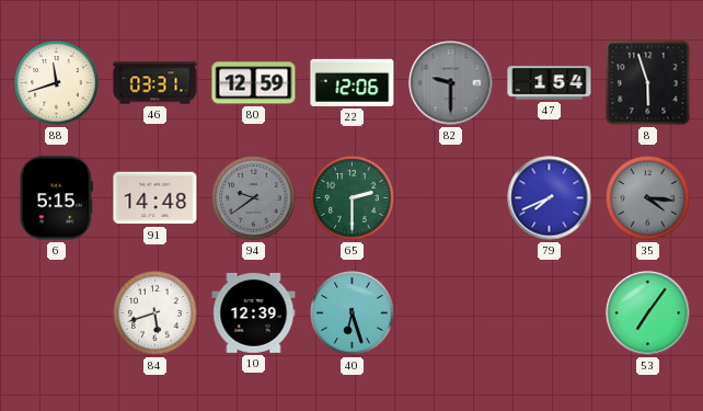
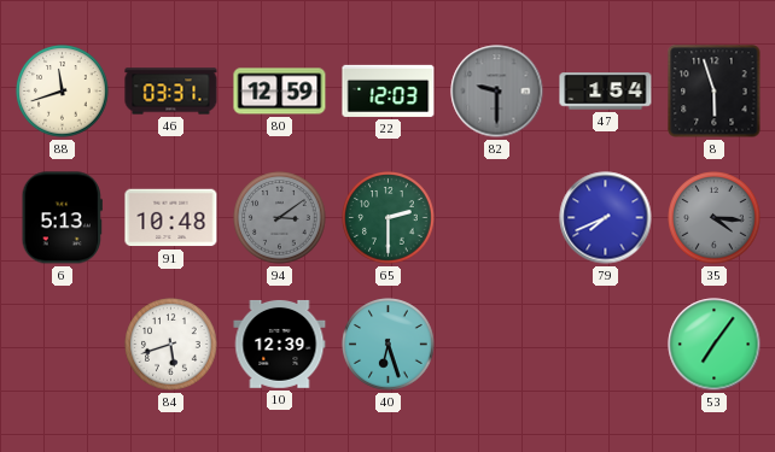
22: 12:06 -> 12:03 (389, 90)
6: 5:15 -> 5:13 (62, 218)
91: 14:48 -> 10:48 (171, 218)
94: 9:39 -> 3:09 (280, 218)
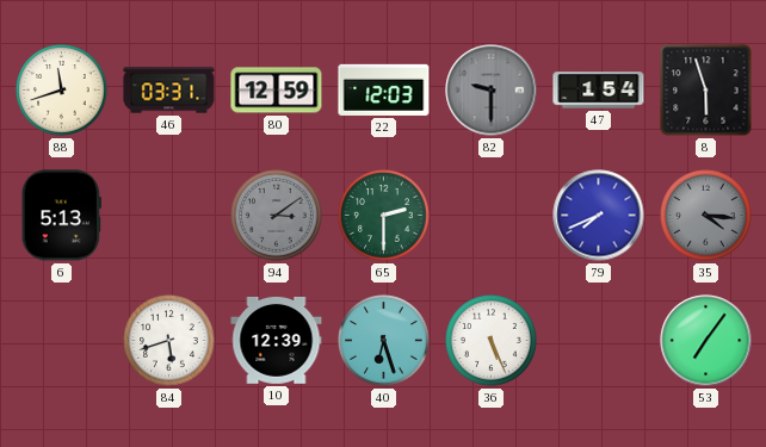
91: 10:48 -> none (171, 218)
36: none -> 5:26 (492, 341)
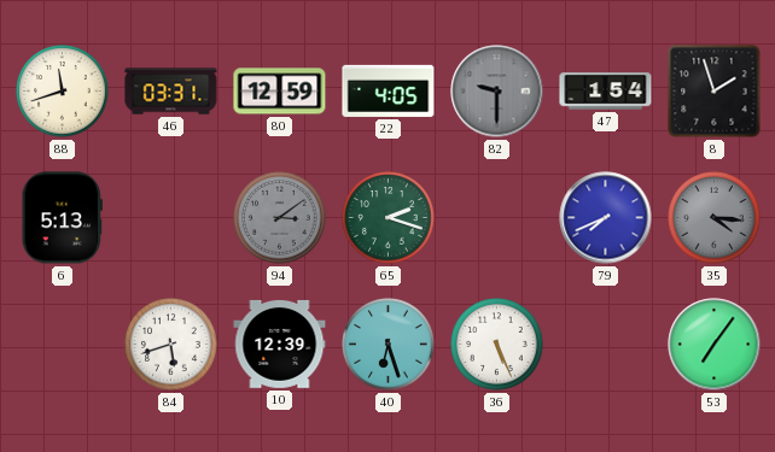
22: 12:03 -> 4:05 (389, 90)
8: 5:57 -> 1:57 (715, 92)
65: 2:30 -> 2:18 (389, 218)
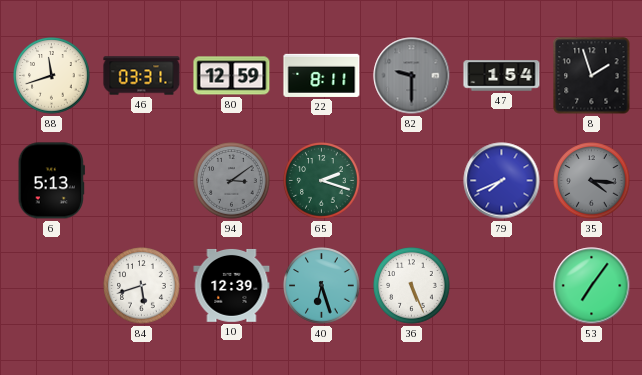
22: 4:05 -> 8:11 (322, 75)
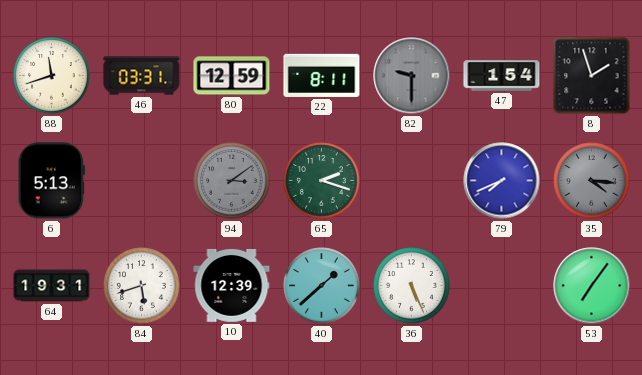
64: none -> 19:31 (52, 286)
40: 6:27 -> 1:38 (322, 286)
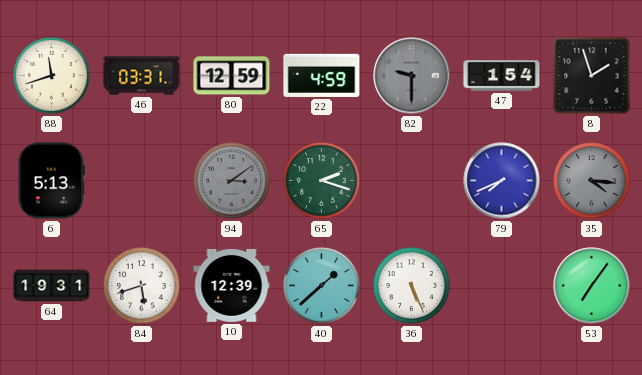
22: 8:11 -> 4:59 (322, 75)
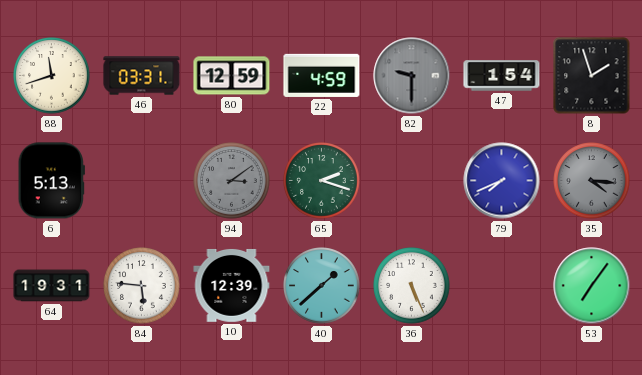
84: 5:42 -> 5:46 (142, 286)
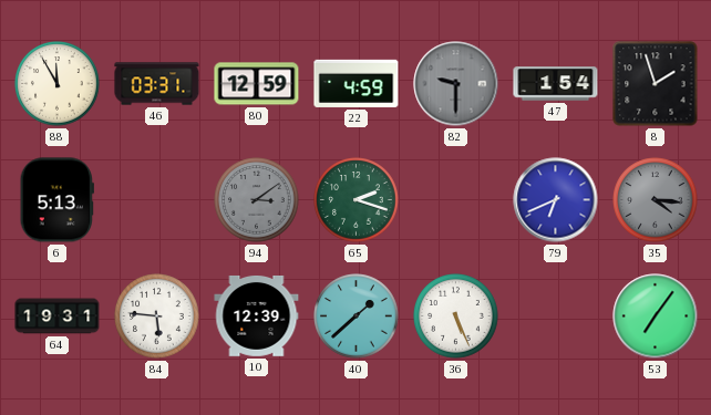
88: 11:42 -> 11:55 (58, 84)
79: 7:41 -> 6:41 (556, 200)
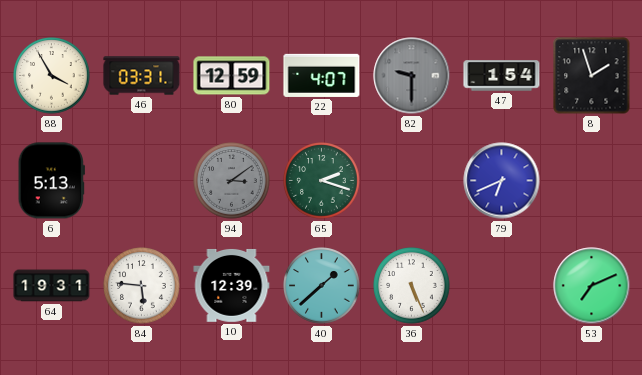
88: 11:55 -> 3:55 (52, 76)
22: 4:59 -> 4:07 (322, 75)
35: 4:16 -> none (656, 200)
53: 7:06 -> 7:11 (592, 286)
